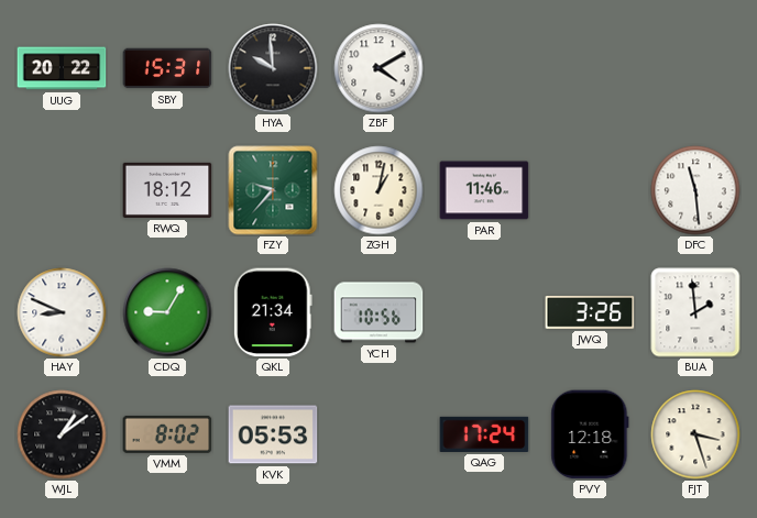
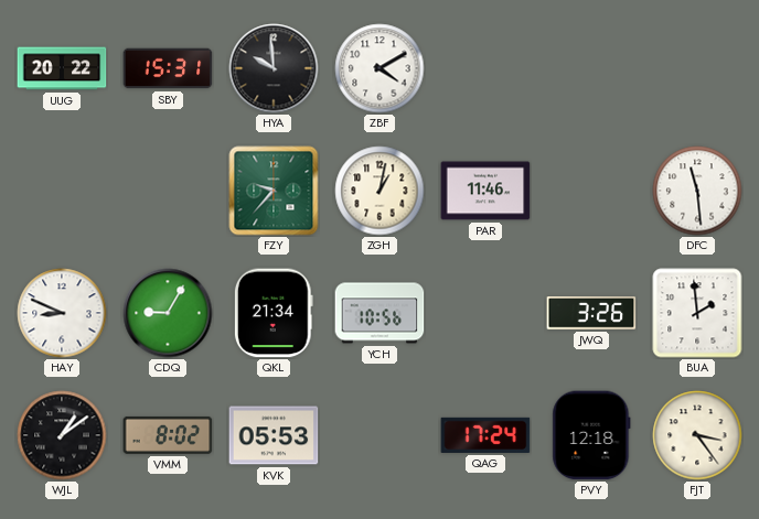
RWQ: 18:12 -> none (167, 190)
FJT: 3:27 -> 3:24 (697, 435)
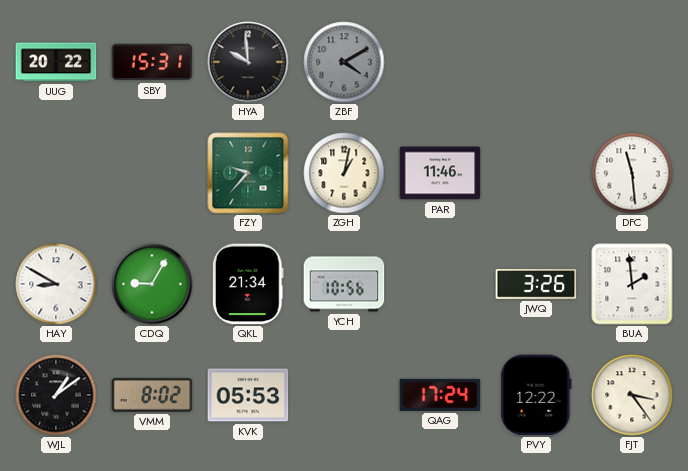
ZBF dial: white -> grey (344, 62)
HAY: 8:49 -> 8:50 (56, 284)
PVY: 12:18 -> 12:22 (536, 395)
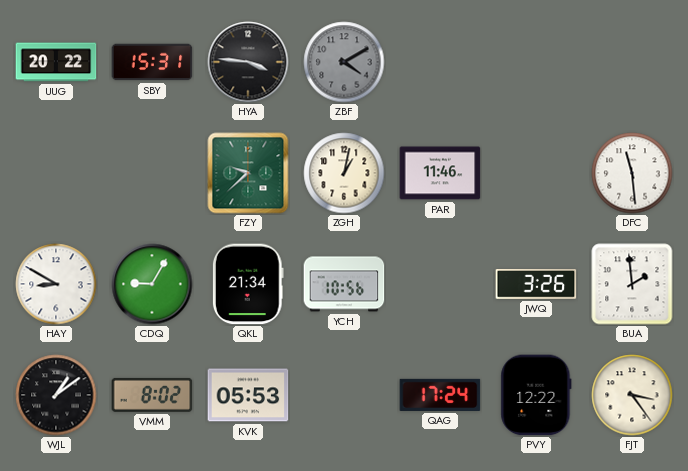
HYA: 9:59 -> 3:46 (248, 62)
FZY: 9:37 -> 9:38 (248, 173)
